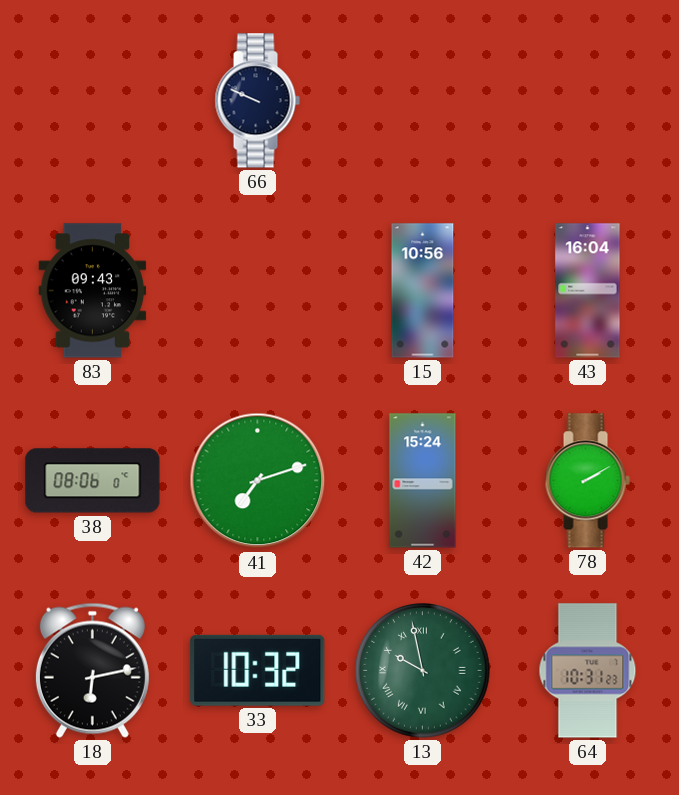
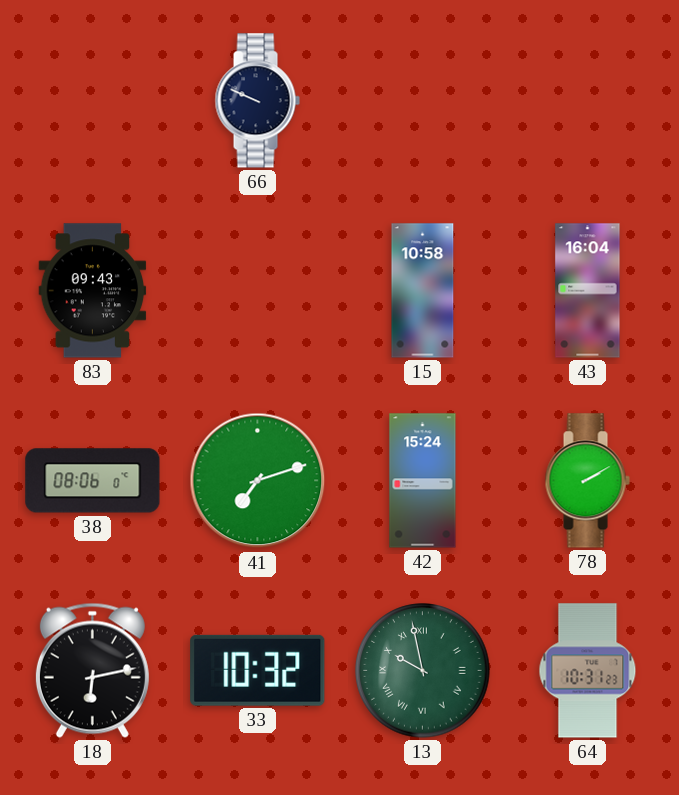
15: 10:56 -> 10:58 (423, 291)
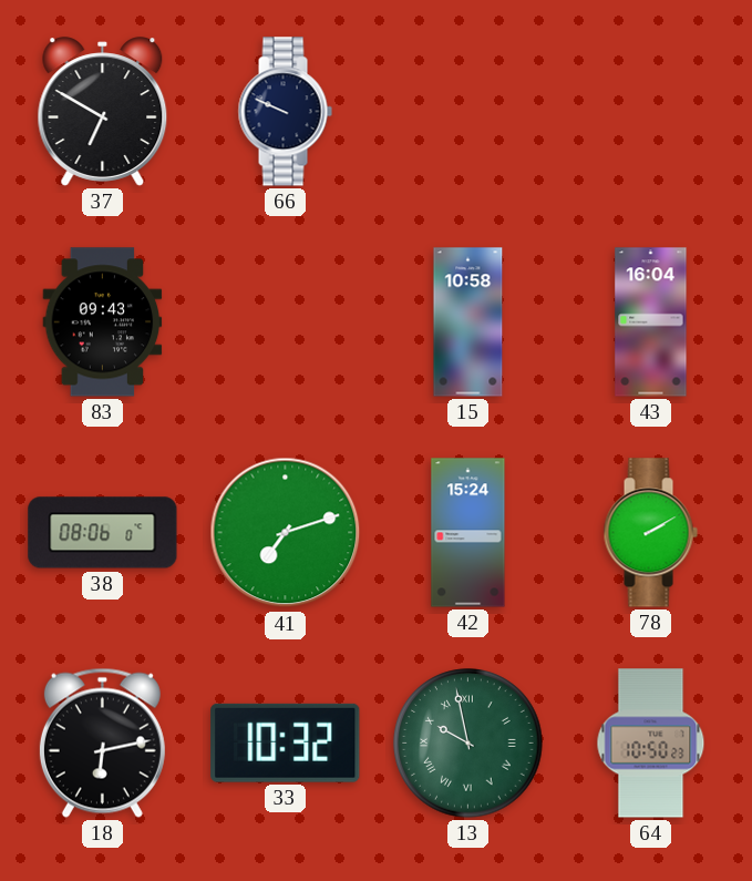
37: none -> 6:50 (103, 112)
64: 10:31 -> 10:50 (651, 744)
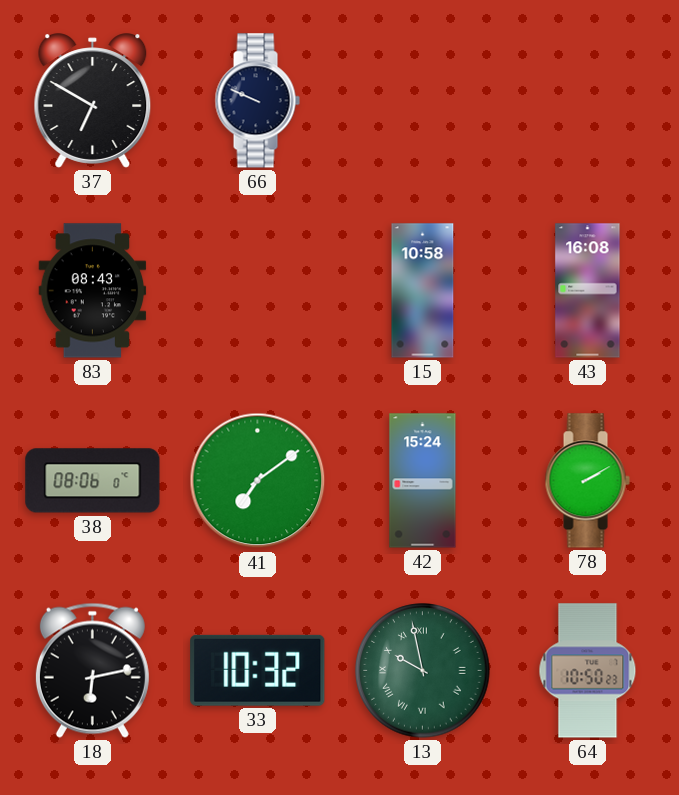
83: 09:43 -> 08:43 (93, 291)
43: 16:04 -> 16:08 (588, 291)
41: 7:12 -> 7:09 (258, 481)
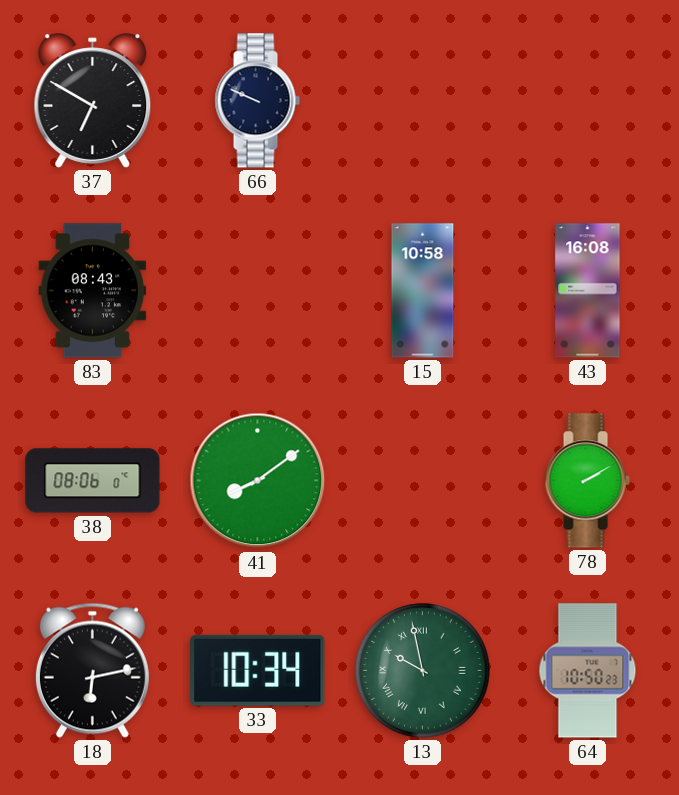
41: 7:09 -> 8:09 (258, 481)
42: 15:24 -> none (423, 481)
33: 10:32 -> 10:34 (258, 670)
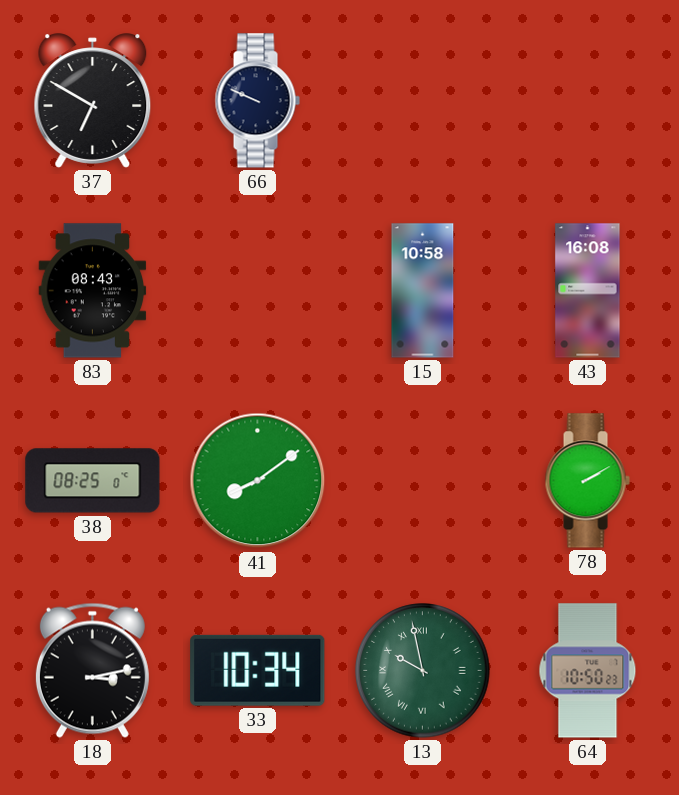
38: 08:06 -> 08:25 (93, 481)
18: 6:13 -> 3:13 (92, 670)
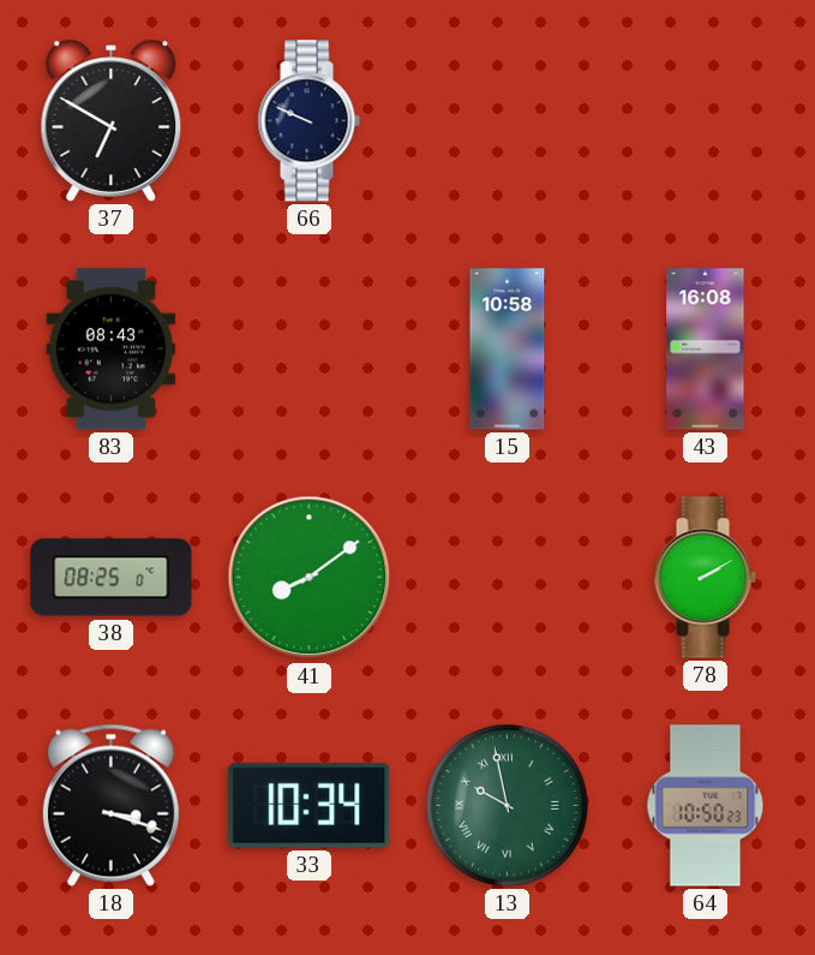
18: 3:13 -> 3:18 (110, 805)
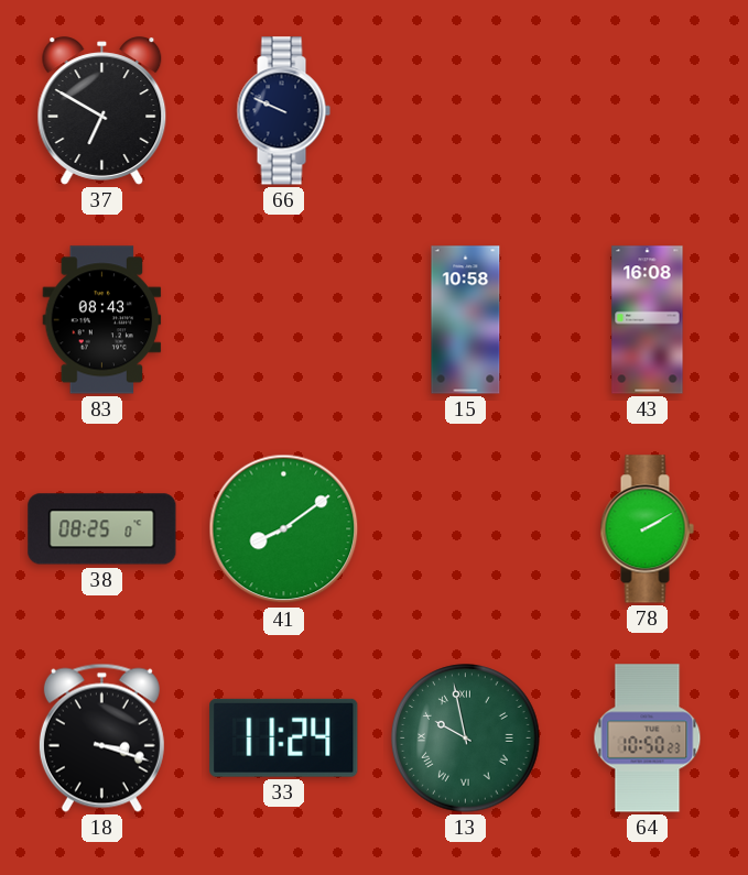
33: 10:34 -> 11:24 (284, 737)
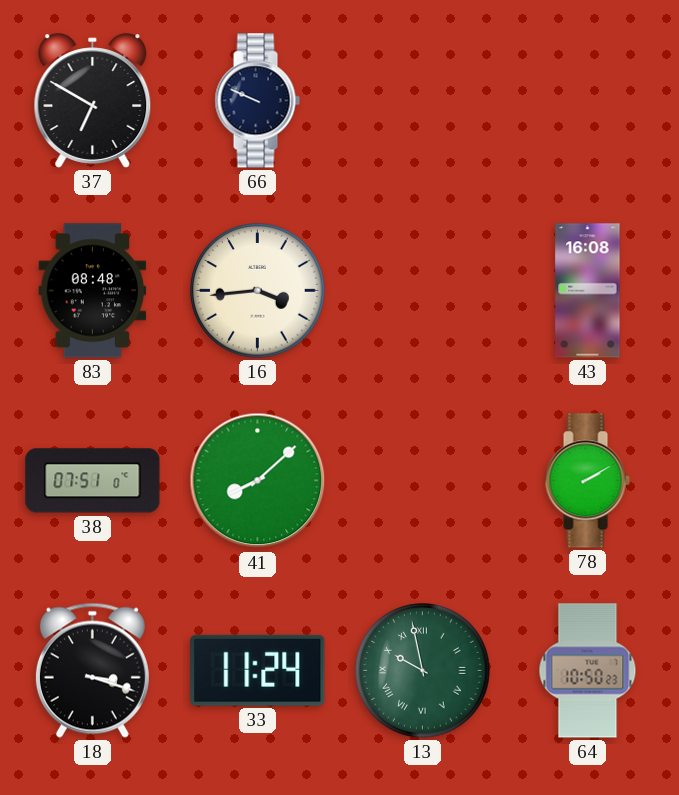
83: 08:43 -> 08:48 (93, 291)
16: none -> 3:44 (258, 291)
15: 10:58 -> none (466, 320)
38: 08:25 -> 07:51 (93, 481)
41: 8:09 -> 8:08 (258, 481)
